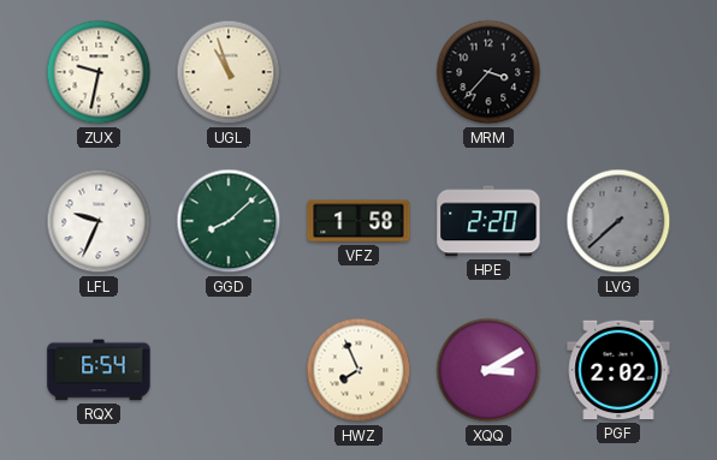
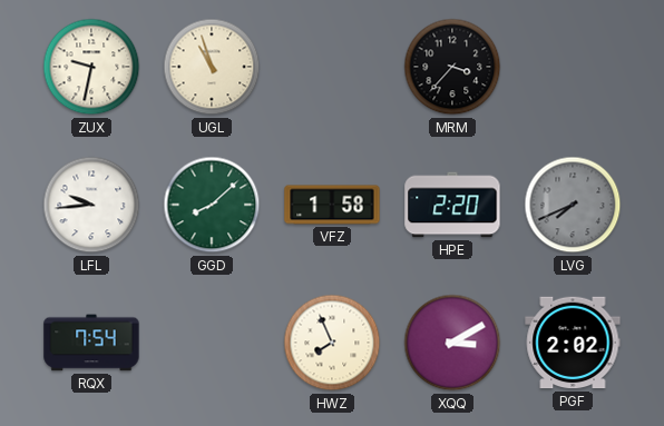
LFL: 9:34 -> 9:44 (91, 205)
LVG: 7:38 -> 7:41 (573, 205)
RQX: 6:54 -> 7:54 (91, 343)
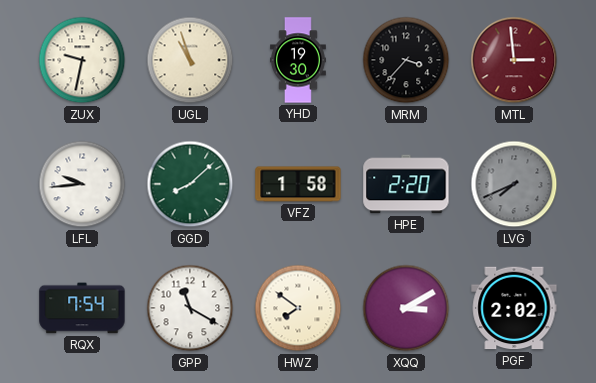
YHD: none -> 19:30 (298, 60)
MTL: none -> 2:59 (514, 60)
GPP: none -> 11:20 (190, 308)
HWZ: 7:56 -> 7:51 (298, 308)
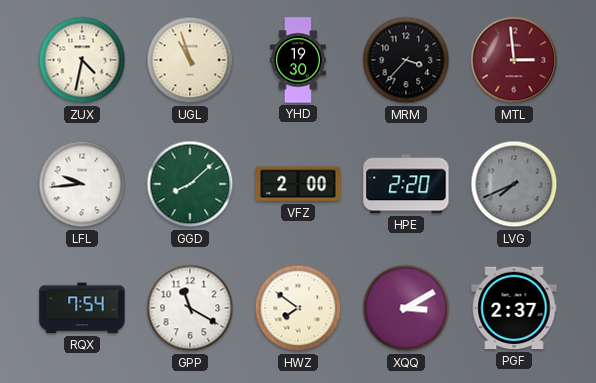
ZUX: 9:32 -> 4:32 (82, 60)
VFZ: 1:58 -> 2:00 (298, 184)
PGF: 2:02 -> 2:37 (514, 308)
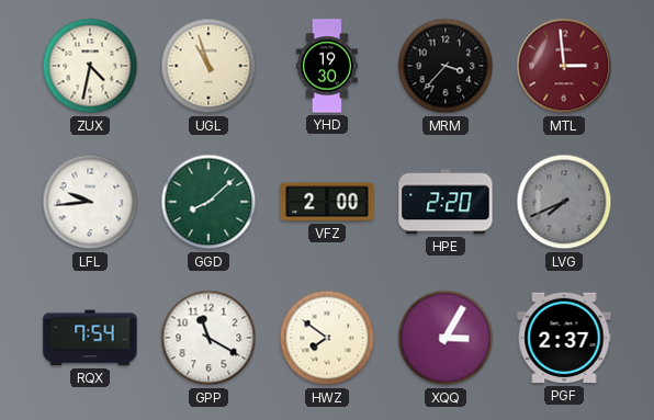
XQQ: 3:10 -> 3:05 (446, 338)
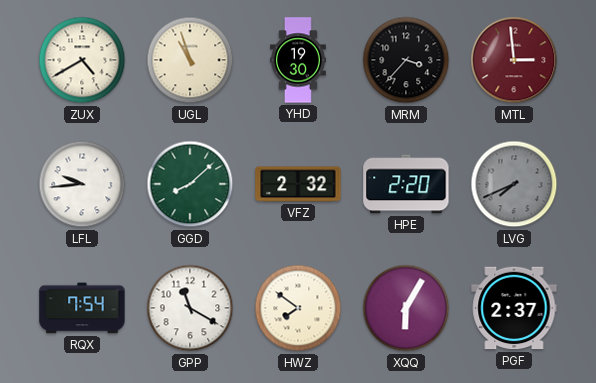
ZUX: 4:32 -> 4:40 (82, 60)
VFZ: 2:00 -> 2:32 (298, 184)
XQQ: 3:05 -> 6:05 (406, 308)
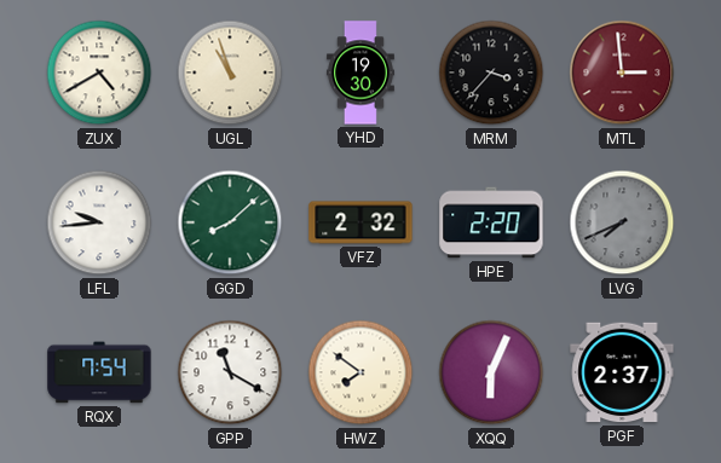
XQQ: 6:05 -> 6:04 (491, 372)
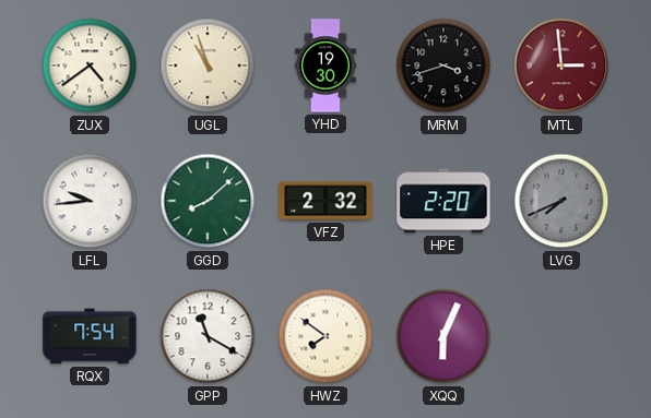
ZUX: 4:40 -> 4:39 (90, 65)
MRM: 3:37 -> 3:42 (443, 65)
PGF: 2:37 -> none (622, 372)
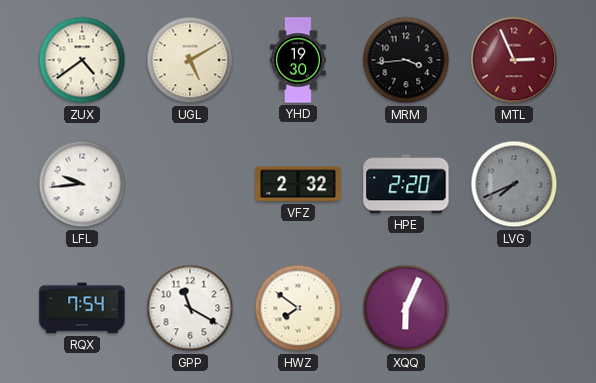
UGL: 10:57 -> 5:10 (190, 60)
MRM: 3:42 -> 3:44 (406, 60)
MTL: 2:59 -> 2:56 (514, 60)
GGD: 8:08 -> none (208, 201)
